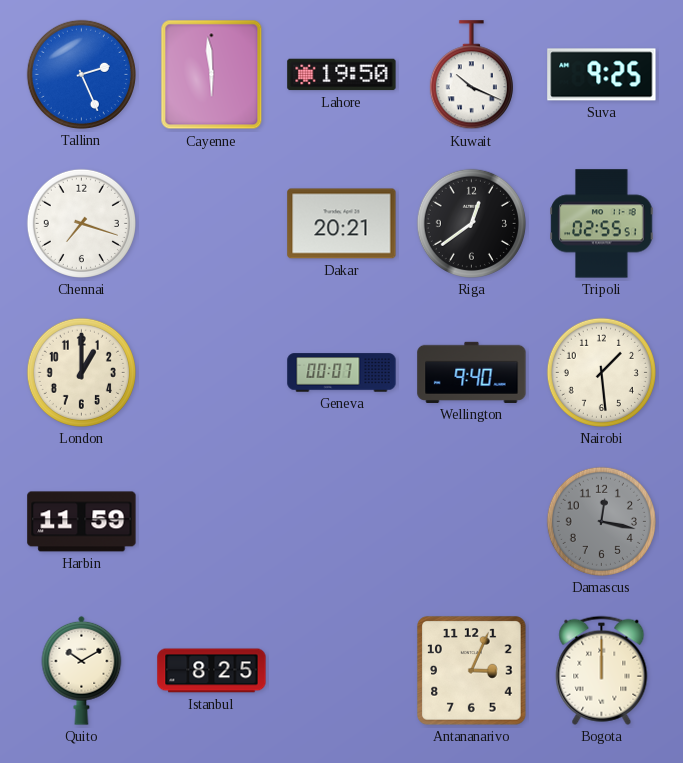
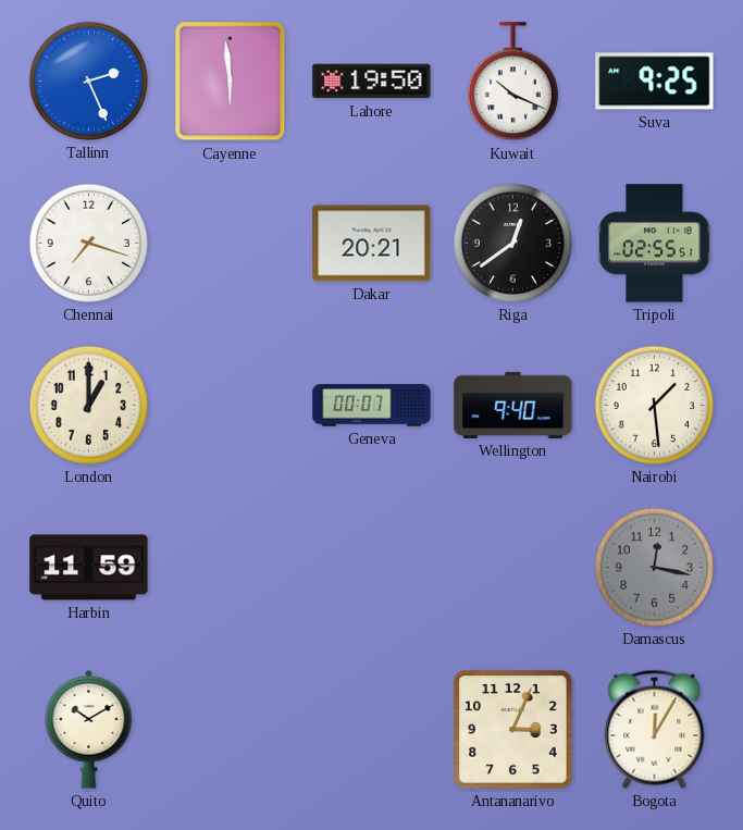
Istanbul: 8:25 -> none (212, 671)
Bogota: 12:00 -> 12:05 (655, 729)
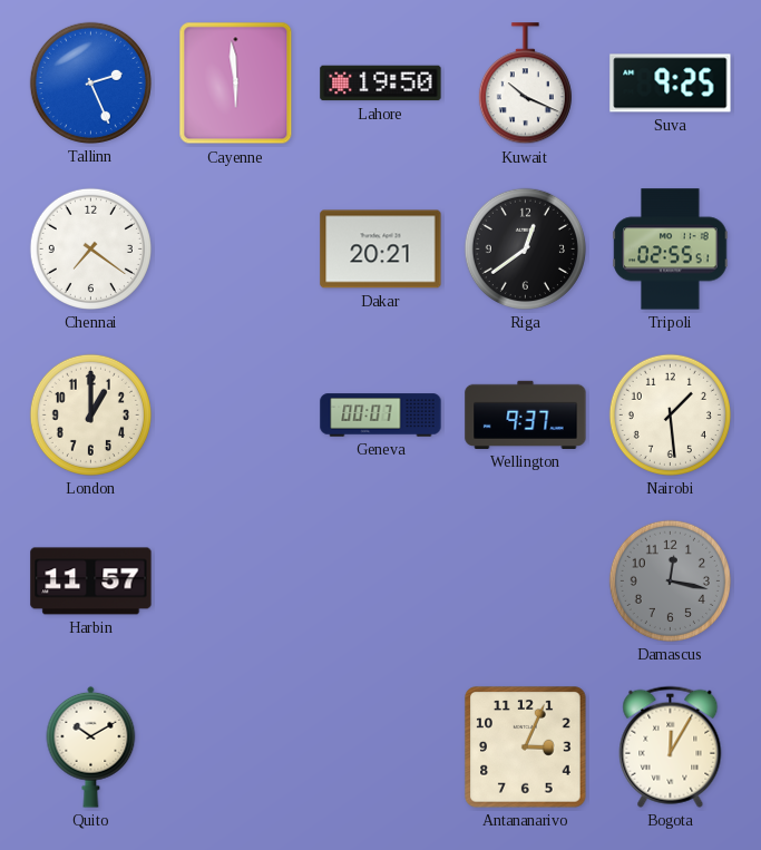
Chennai: 7:18 -> 7:21 (90, 248)
Wellington: 9:40 -> 9:37 (526, 414)
Harbin: 11:59 -> 11:57 (91, 582)
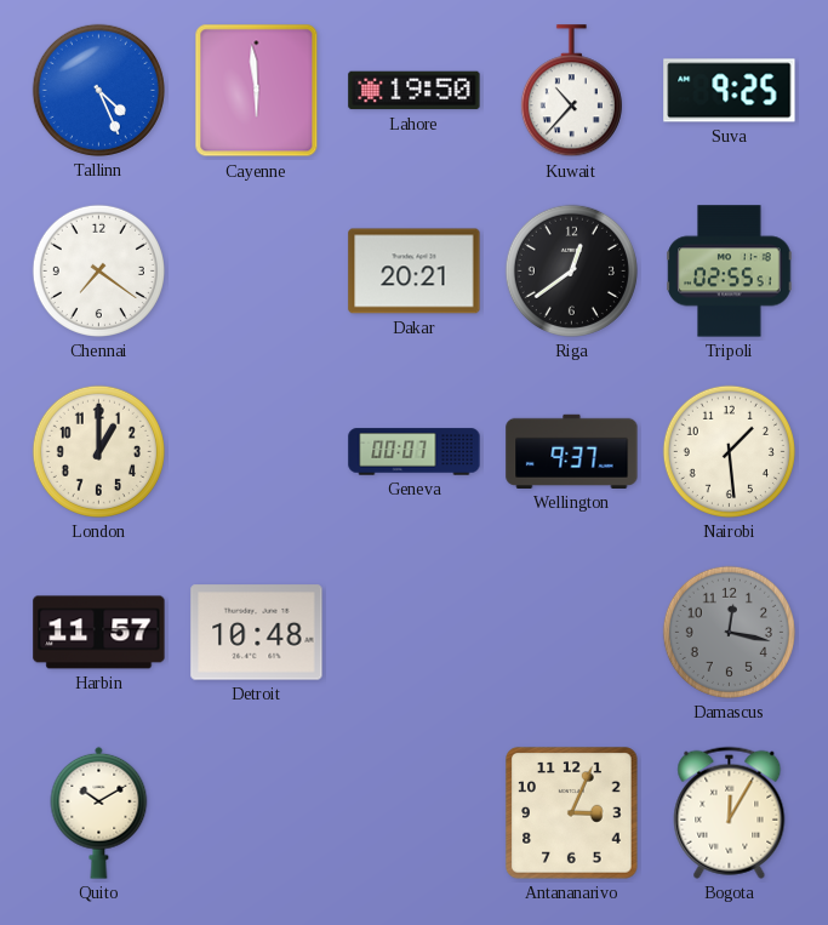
Tallinn: 2:26 -> 4:26 (98, 90)
Kuwait: 10:19 -> 10:37 (571, 91)
Detroit: none -> 10:48 (257, 633)
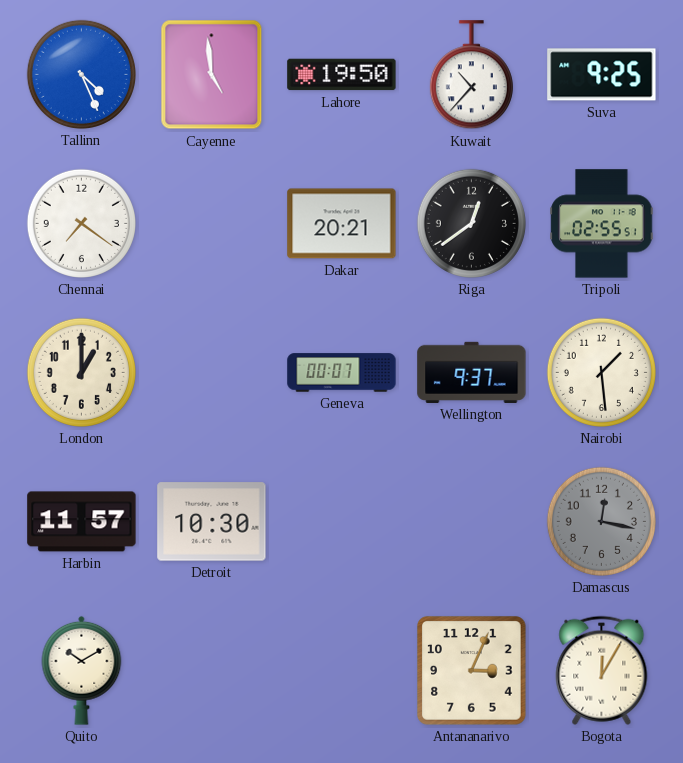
Cayenne: 5:59 -> 4:59 (212, 75)
Detroit: 10:48 -> 10:30 (212, 522)
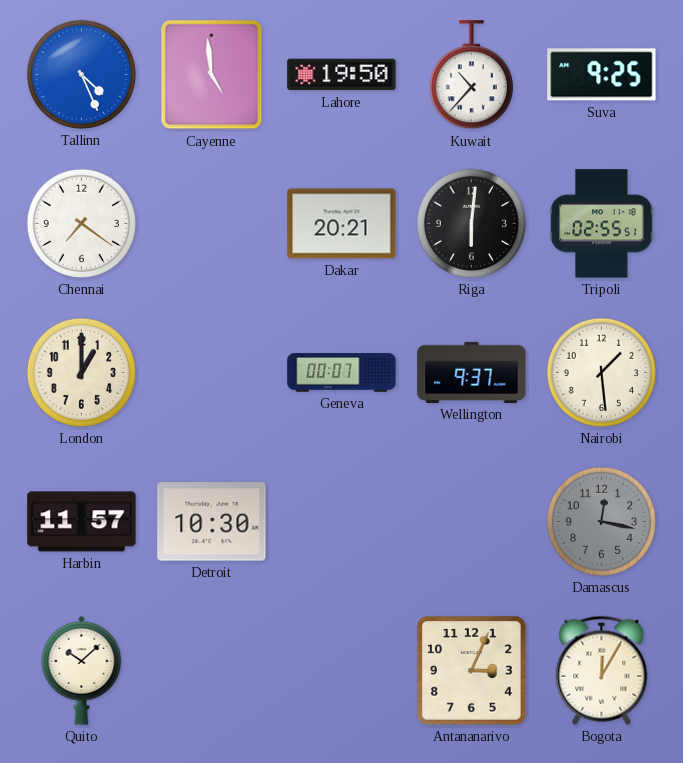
Riga: 12:39 -> 6:01 (471, 223)
Quito: 10:10 -> 10:08 (82, 670)
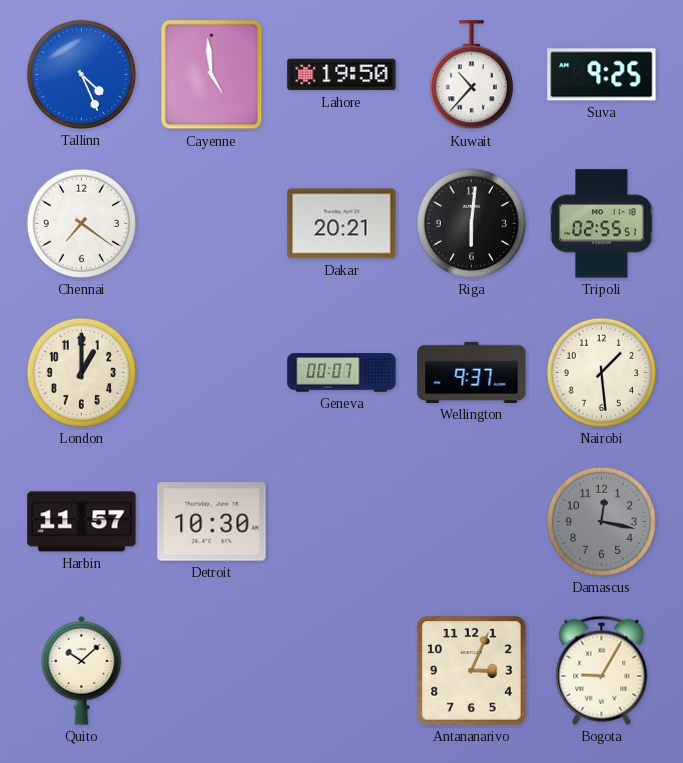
Bogota: 12:05 -> 9:05 (602, 670)
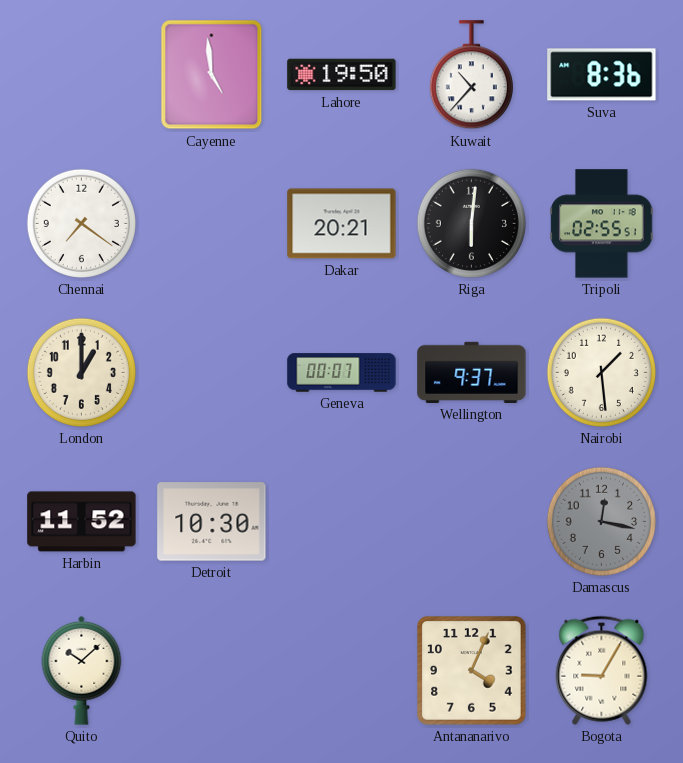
Tallinn: 4:26 -> none (81, 74)
Suva: 9:25 -> 8:36 (602, 75)
Harbin: 11:57 -> 11:52 (82, 522)
Antananarivo: 3:04 -> 4:04 (472, 671)
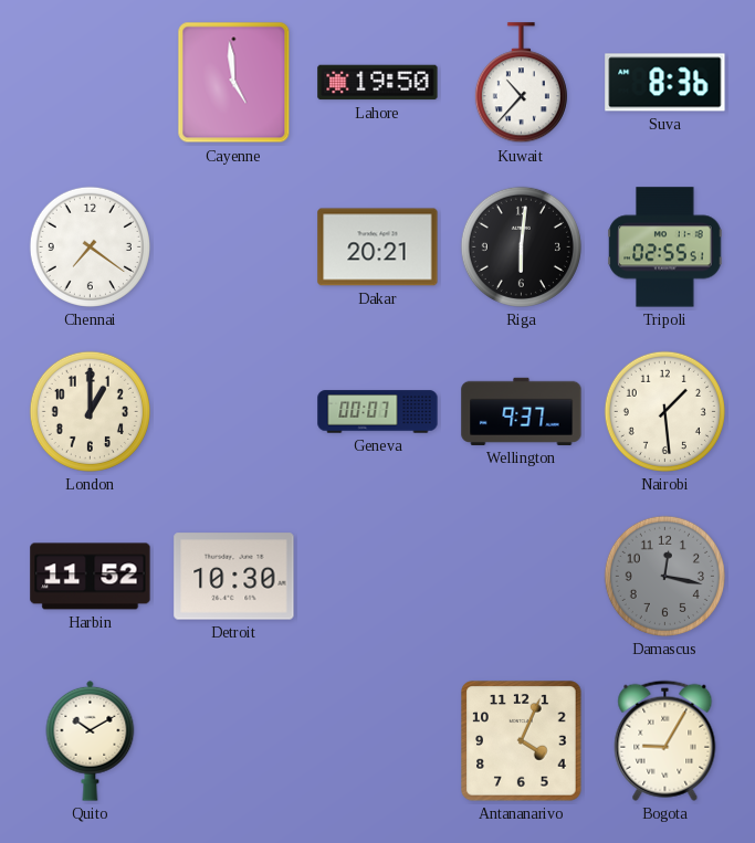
Quito: 10:08 -> 10:10 (91, 740)
